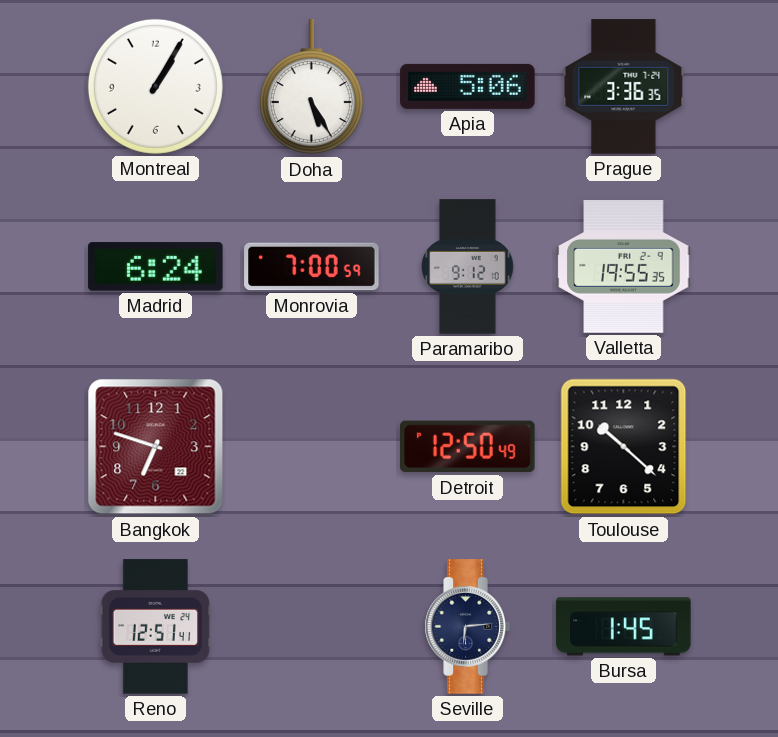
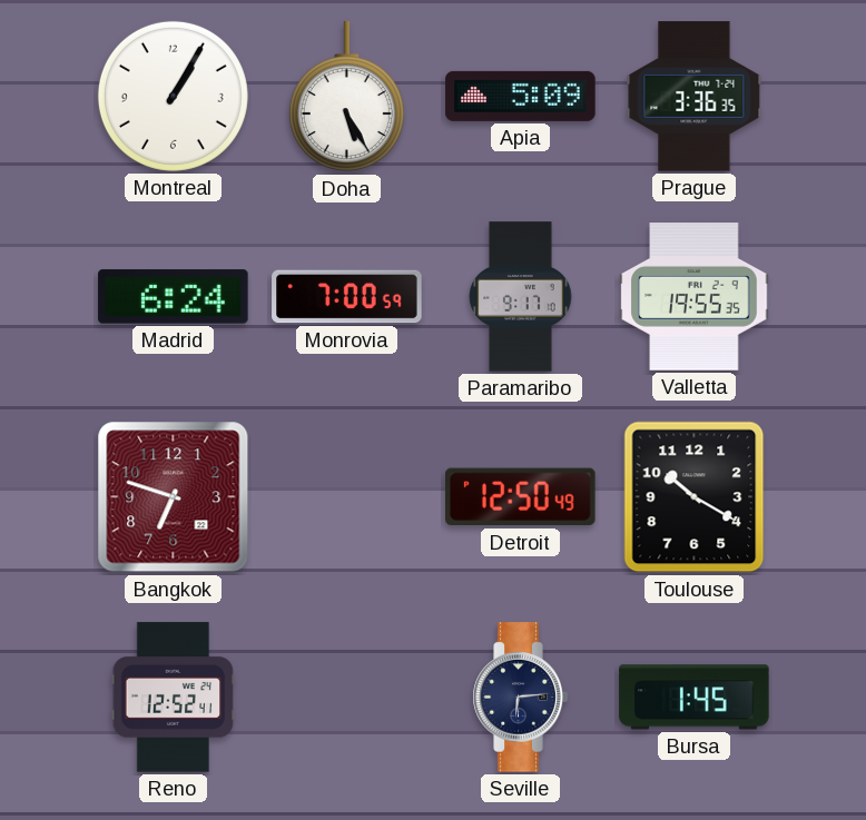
Apia: 5:06 -> 5:09 (521, 96)
Paramaribo: 9:12 -> 9:17 (521, 297)
Toulouse: 10:22 -> 10:20 (695, 497)
Reno: 12:51 -> 12:52 (174, 698)
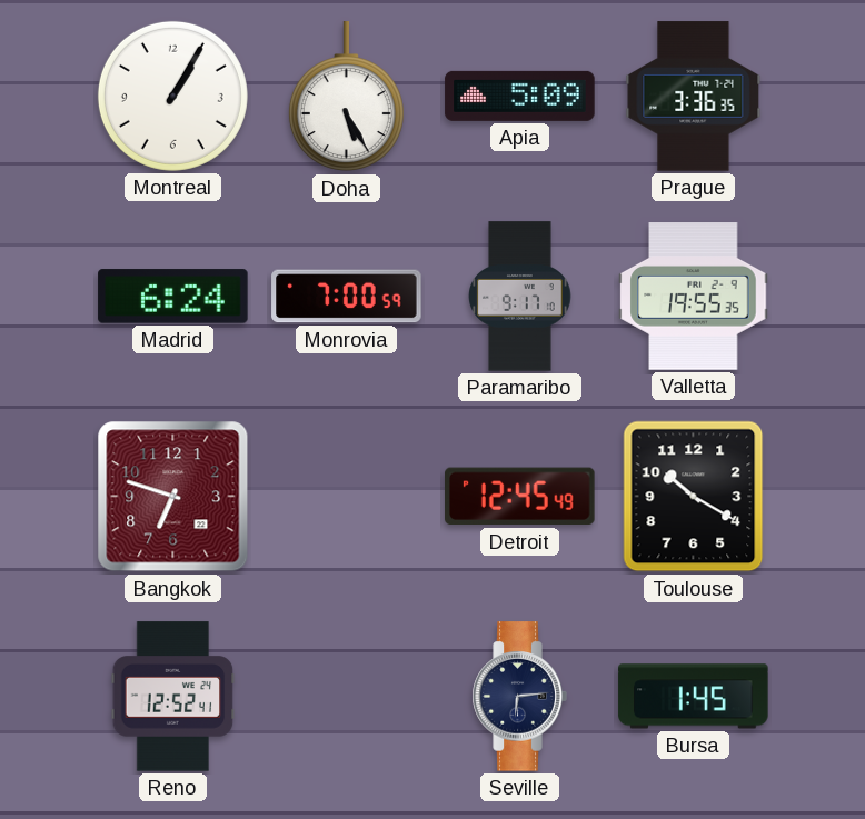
Detroit: 12:50 -> 12:45 (520, 497)
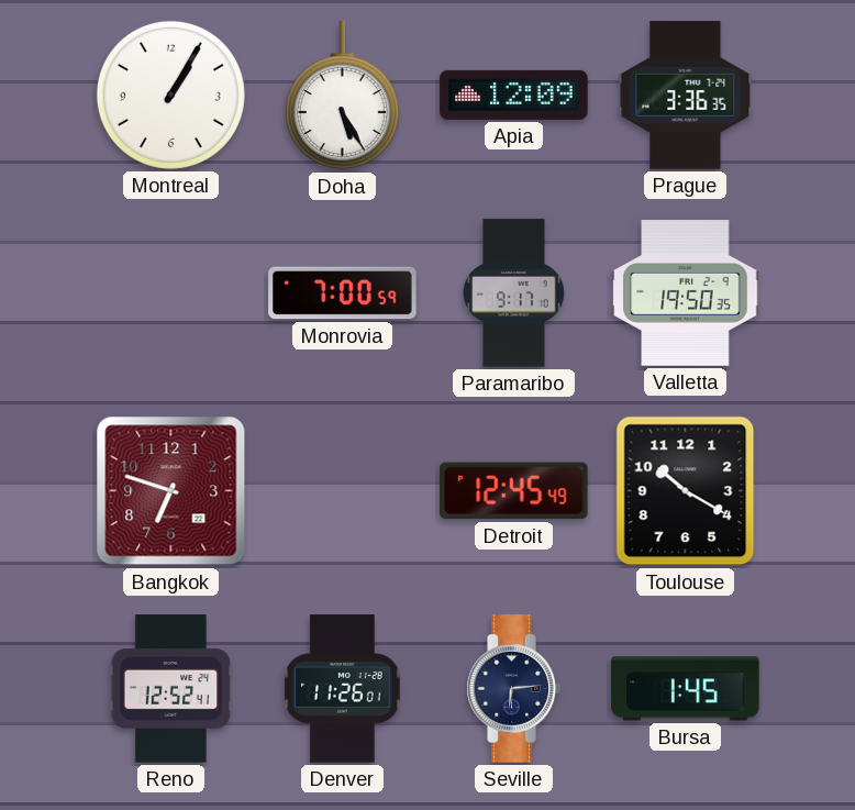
Apia: 5:09 -> 12:09 (514, 95)
Madrid: 6:24 -> none (173, 297)
Valletta: 19:55 -> 19:50 (686, 293)
Denver: none -> 11:26 (343, 689)
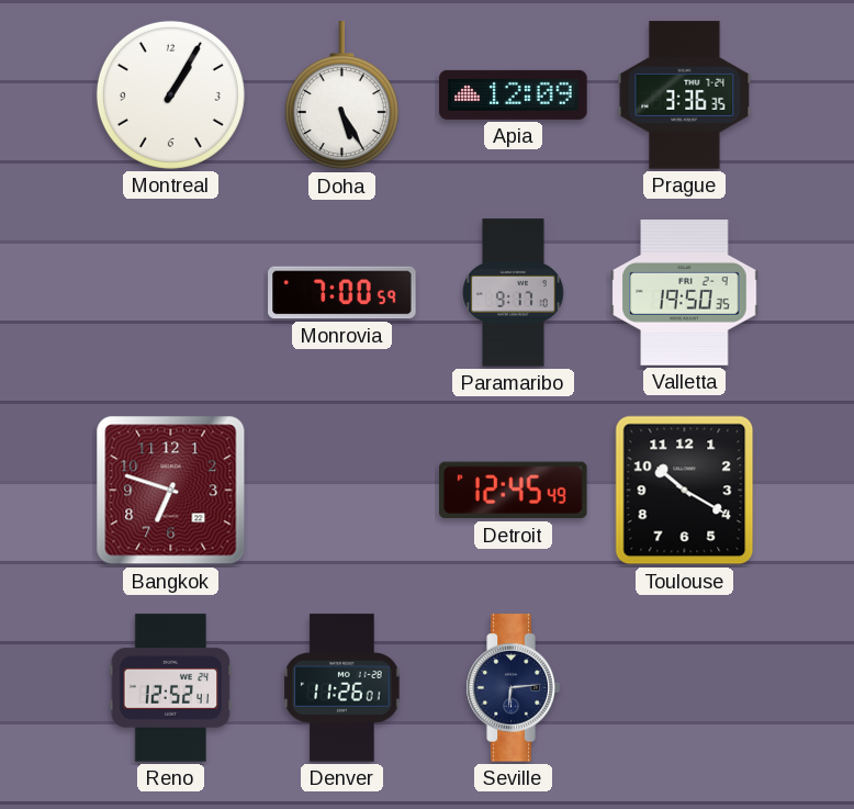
Bursa: 1:45 -> none (686, 689)
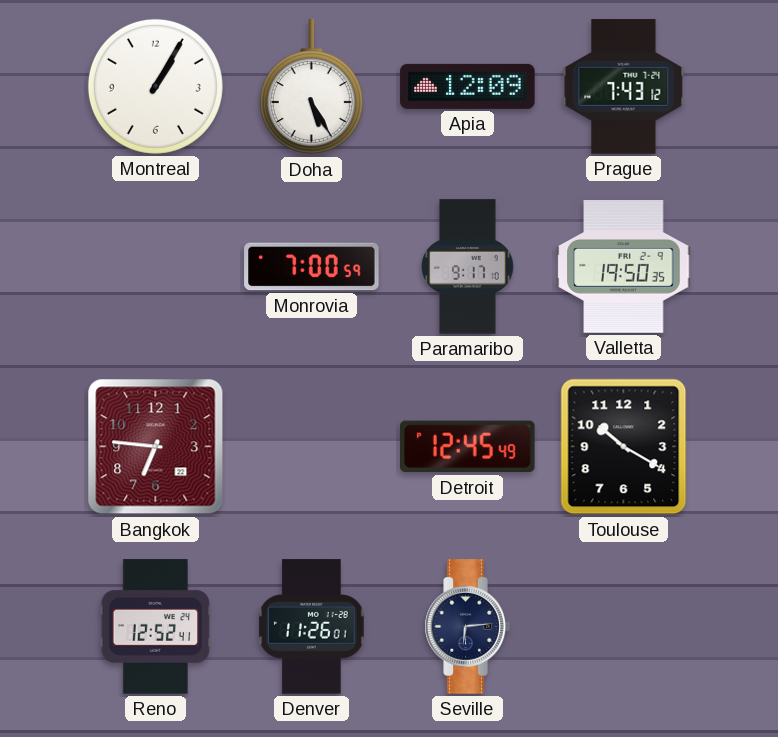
Prague: 3:36 -> 7:43 (624, 87)
Bangkok: 6:48 -> 6:46 (156, 447)
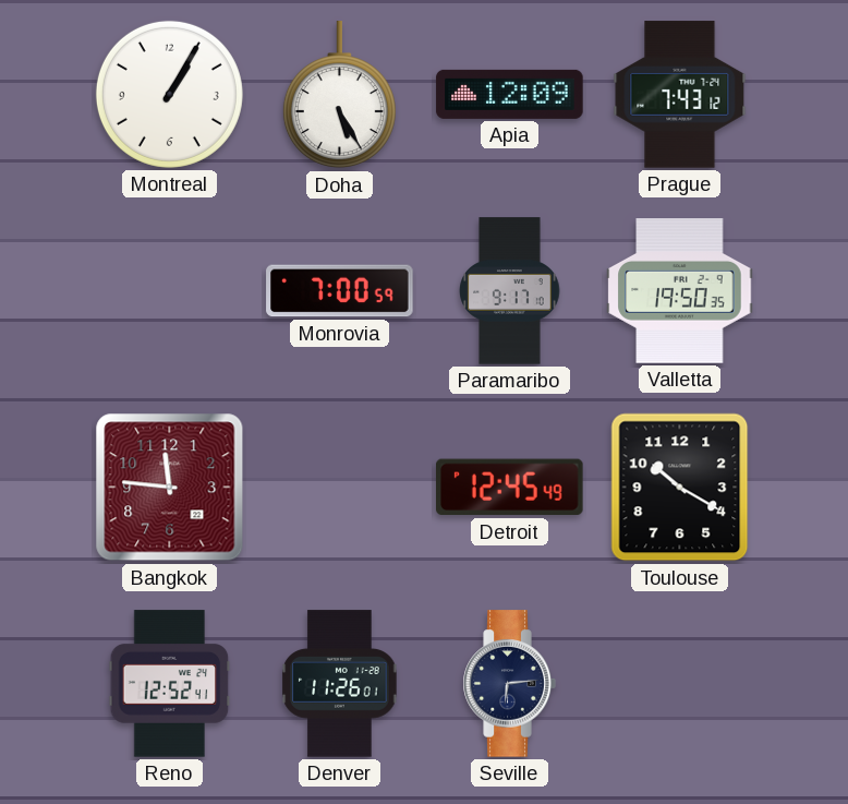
Bangkok: 6:46 -> 11:46 (170, 488)
